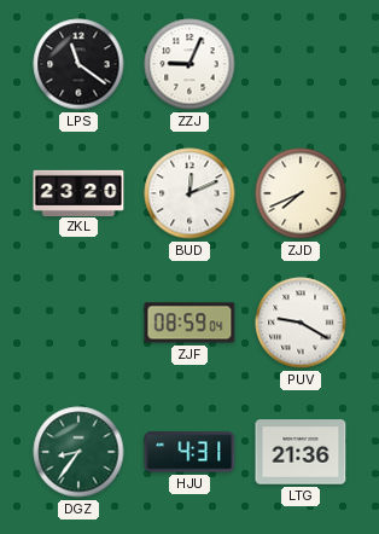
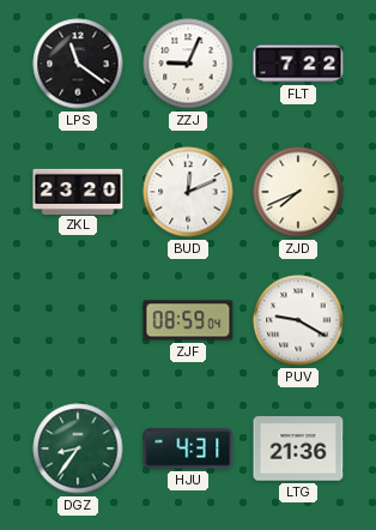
FLT: none -> 7:22 (298, 64)
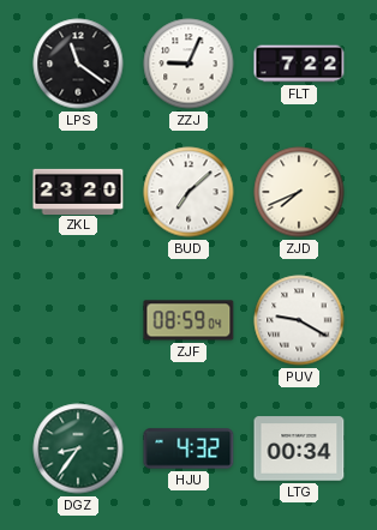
BUD: 12:11 -> 7:08 (188, 192)
HJU: 4:31 -> 4:32 (188, 448)
LTG: 21:36 -> 00:34 (299, 448)
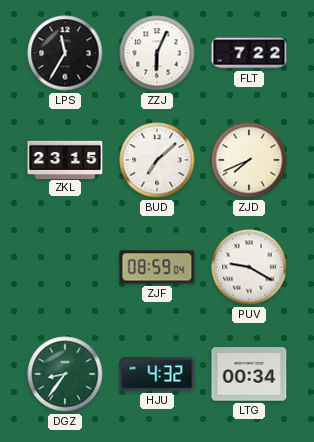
LPS: 11:21 -> 11:35 (65, 53)
ZZJ: 9:04 -> 6:04 (157, 53)
ZKL: 23:20 -> 23:15 (65, 159)
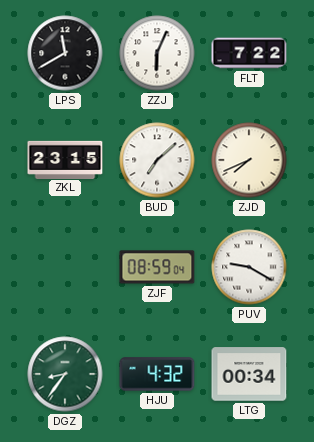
LPS: 11:35 -> 11:40 (65, 53)
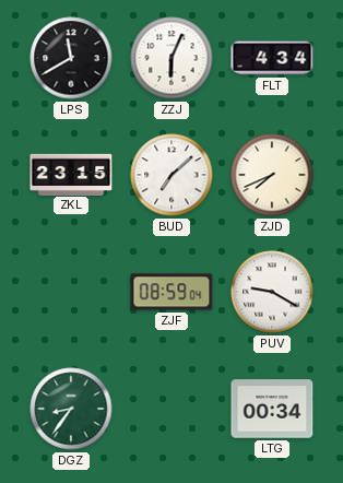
FLT: 7:22 -> 4:34 (272, 58)
HJU: 4:32 -> none (157, 374)
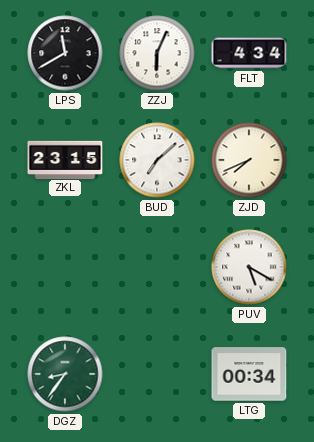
ZJF: 08:59 -> none (171, 292)
PUV: 9:20 -> 5:20 (249, 267)
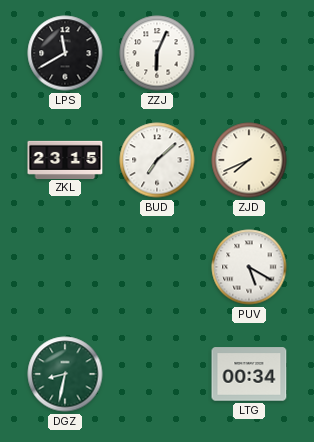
FLT: 4:34 -> none (249, 53)
DGZ: 8:36 -> 8:32 (65, 374)
